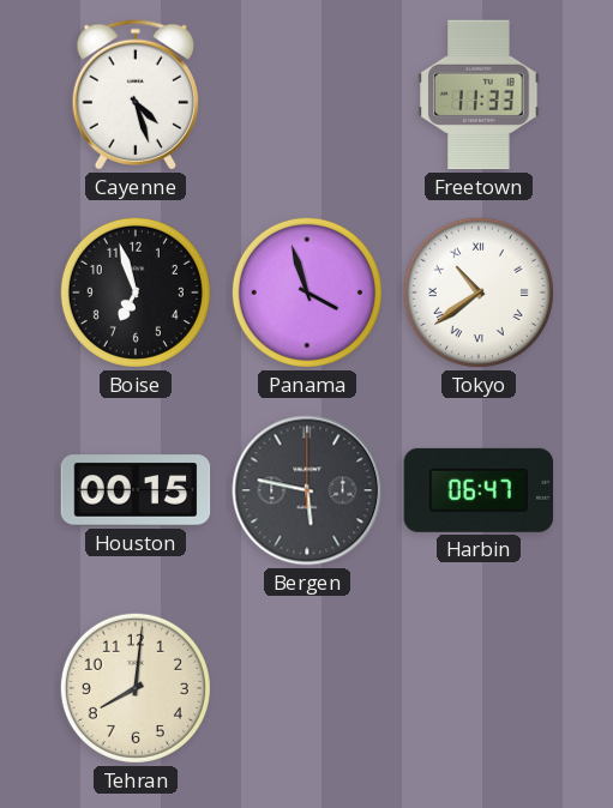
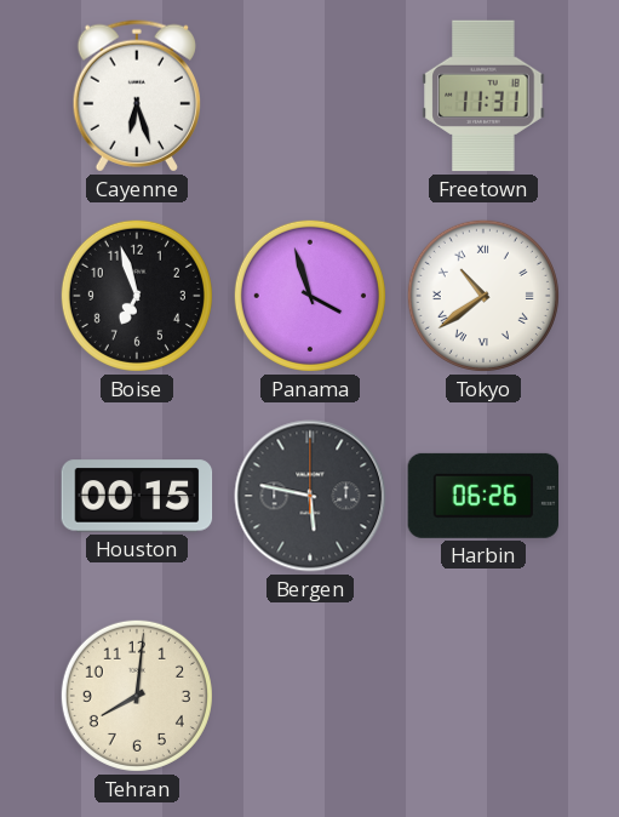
Cayenne: 4:27 -> 6:27 (136, 96)
Freetown: 11:33 -> 11:31 (483, 96)
Harbin: 06:47 -> 06:26 (483, 496)
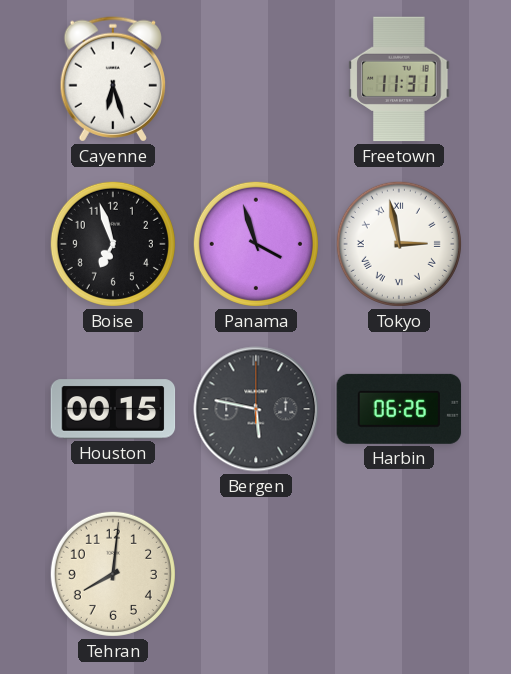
Tokyo: 10:39 -> 2:58 (399, 244)
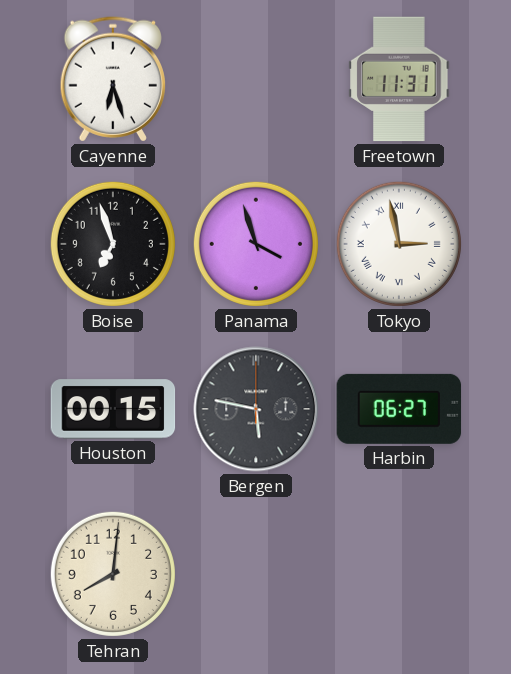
Harbin: 06:26 -> 06:27 (399, 409)
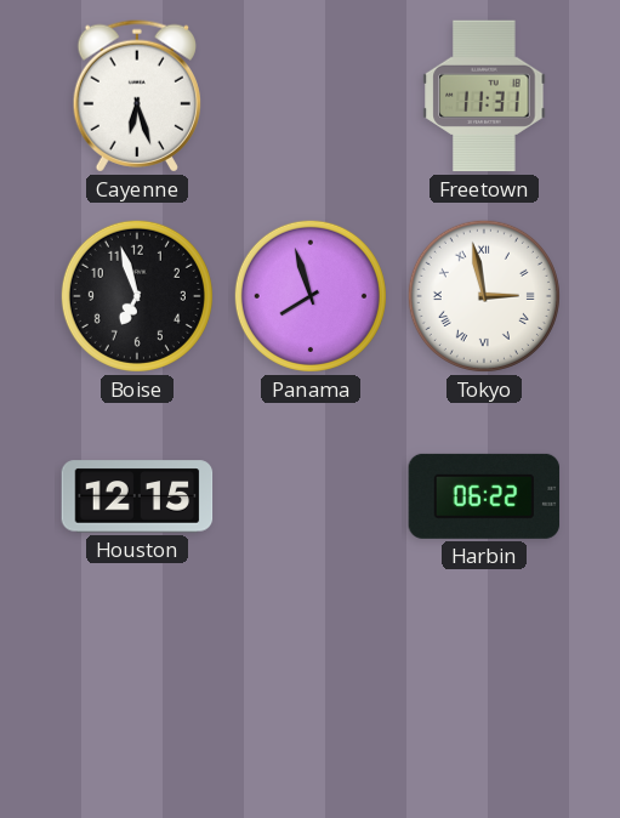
Panama: 3:57 -> 7:57 (311, 296)
Houston: 00:15 -> 12:15 (137, 496)
Bergen: 5:47 -> none (256, 409)
Harbin: 06:27 -> 06:22 (484, 496)
Tehran: 8:01 -> none (113, 574)
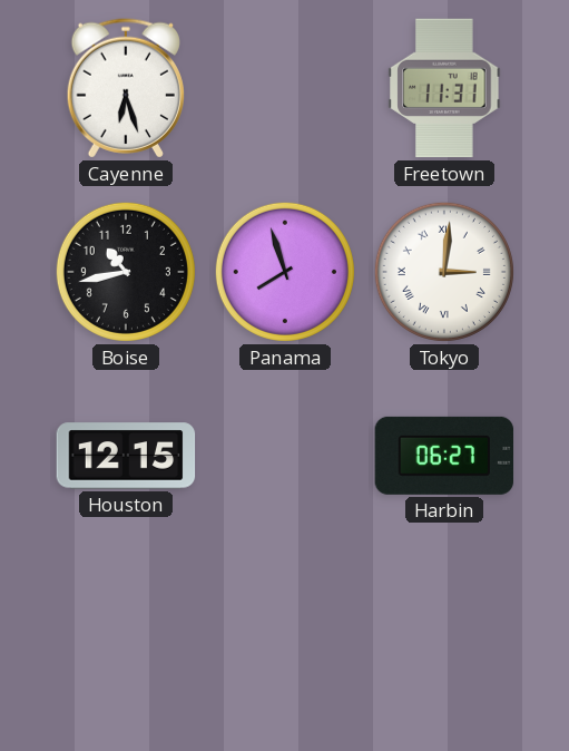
Boise: 6:57 -> 10:43 (126, 272)
Tokyo: 2:58 -> 3:01 (444, 272)
Harbin: 06:22 -> 06:27 (444, 456)
